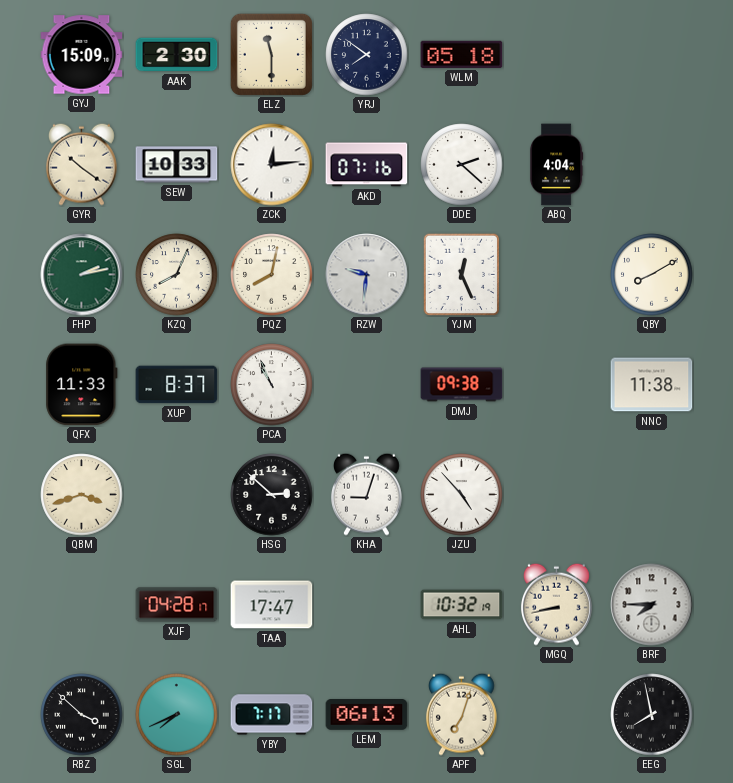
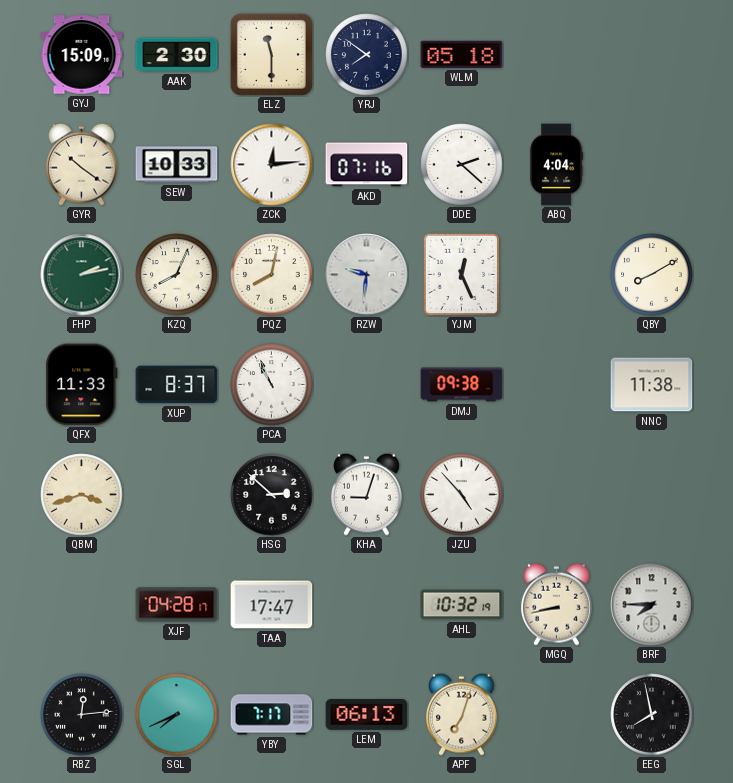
RBZ: 3:52 -> 12:14 (82, 715)
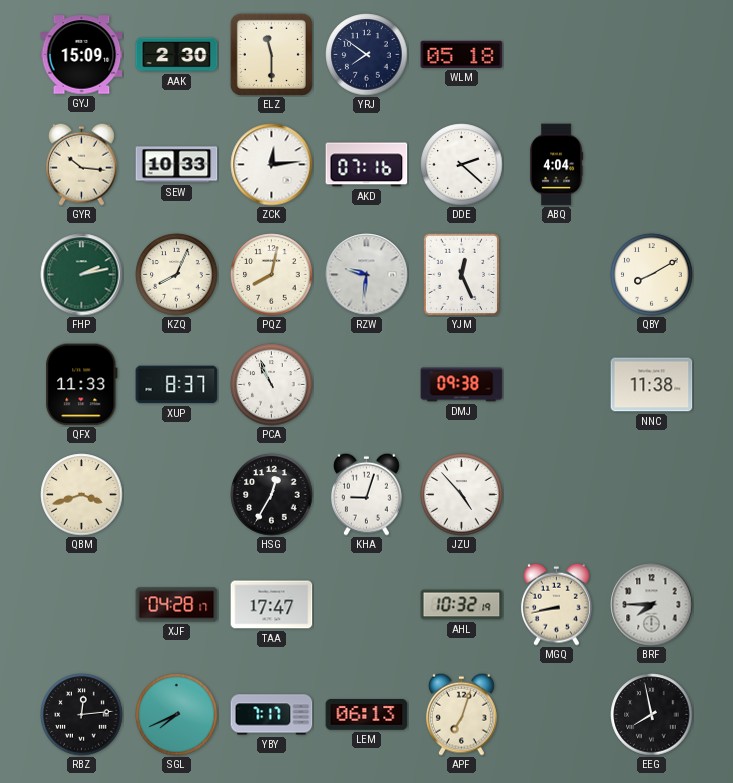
GYR: 10:21 -> 10:16 (81, 164)
HSG: 2:52 -> 12:35 (272, 495)
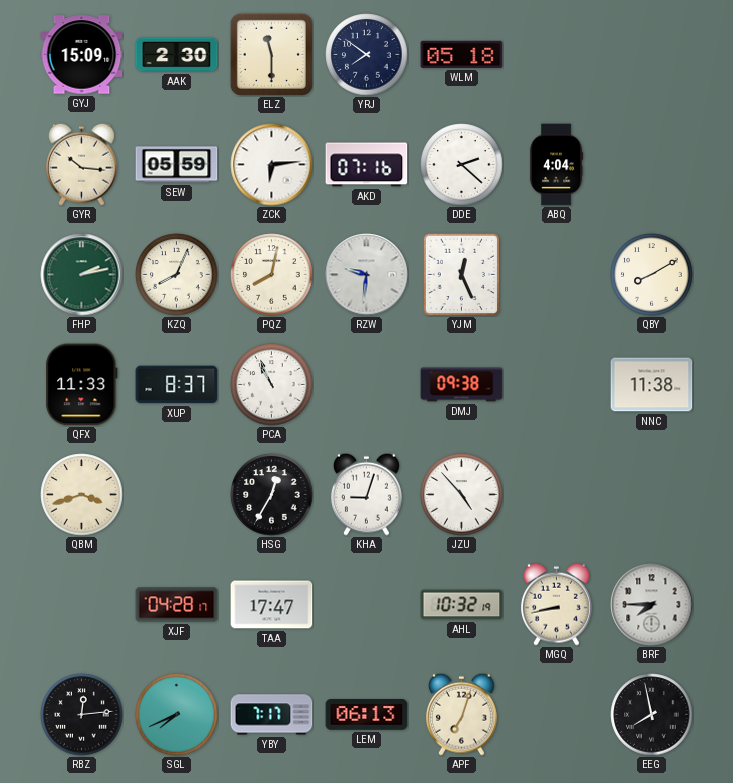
SEW: 10:33 -> 05:59 (177, 165)
ZCK: 12:14 -> 6:14 (272, 165)
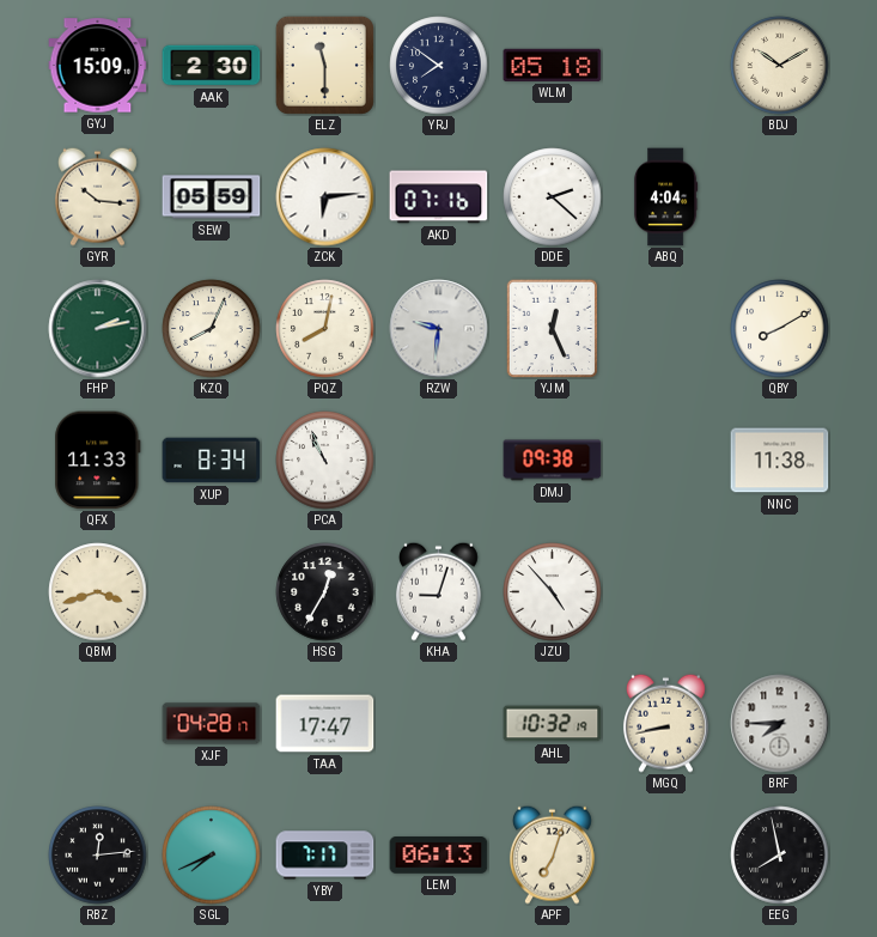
BDJ: none -> 10:10 (780, 66)
XUP: 8:37 -> 8:34 (212, 461)
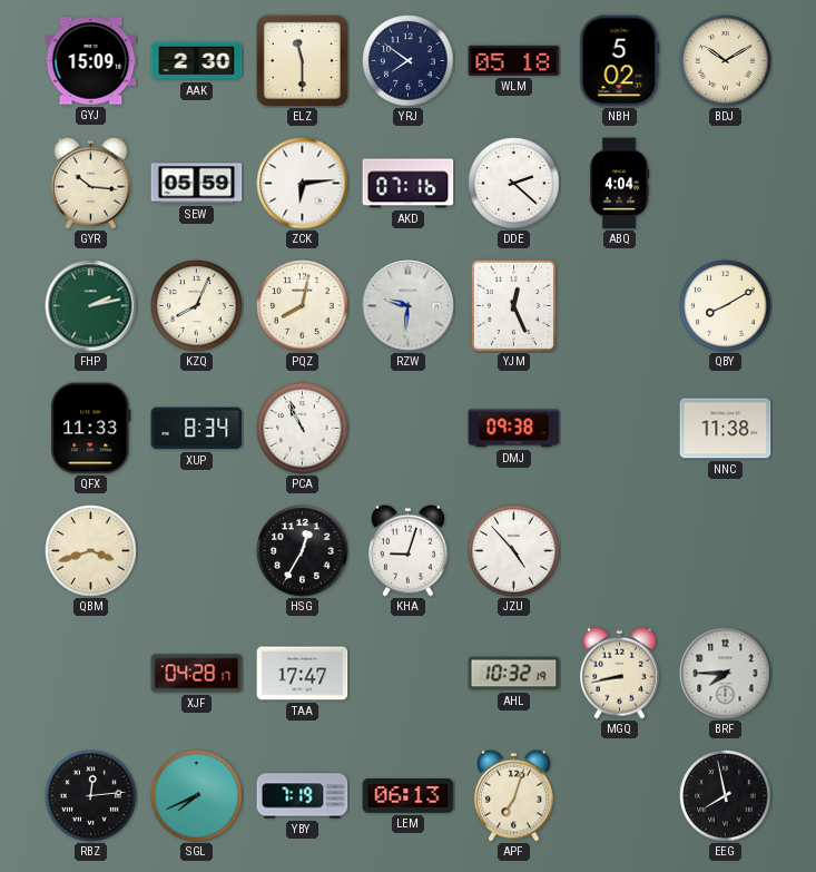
NBH: none -> 5:02 (620, 61)
YBY: 7:17 -> 7:19 (303, 796)
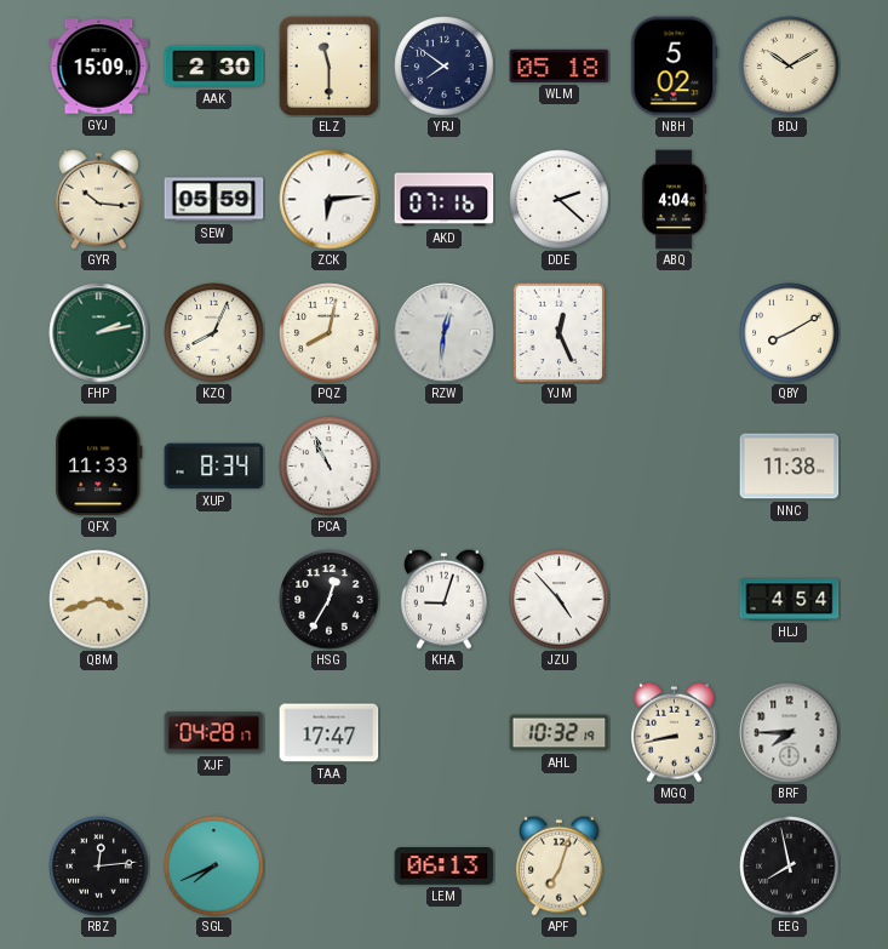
RZW: 9:31 -> 12:31 (445, 333)
DMJ: 09:38 -> none (514, 429)
HLJ: none -> 4:54 (790, 600)
YBY: 7:19 -> none (303, 796)
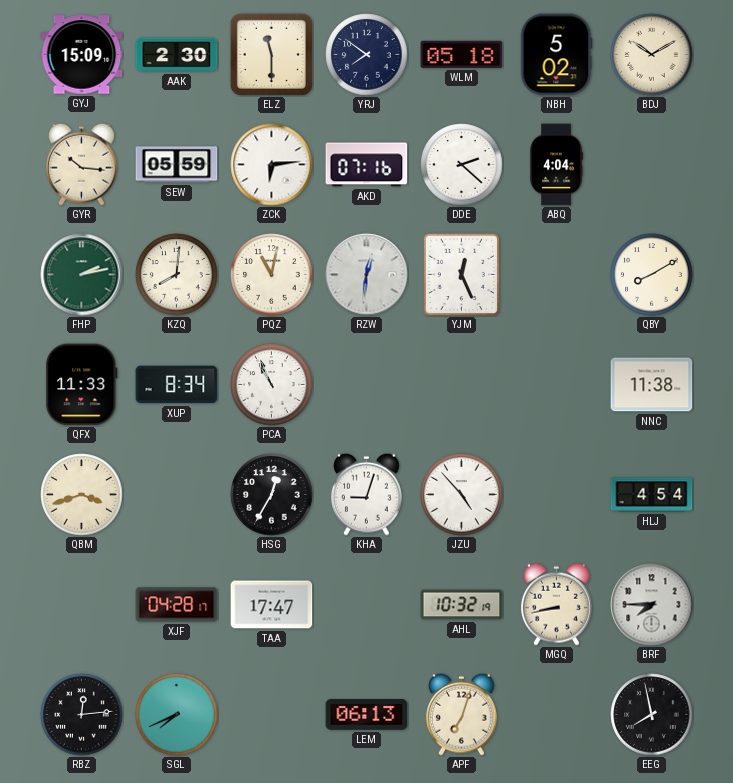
KZQ: 8:04 -> 8:01 (177, 275)
PQZ: 8:02 -> 11:02 (272, 275)
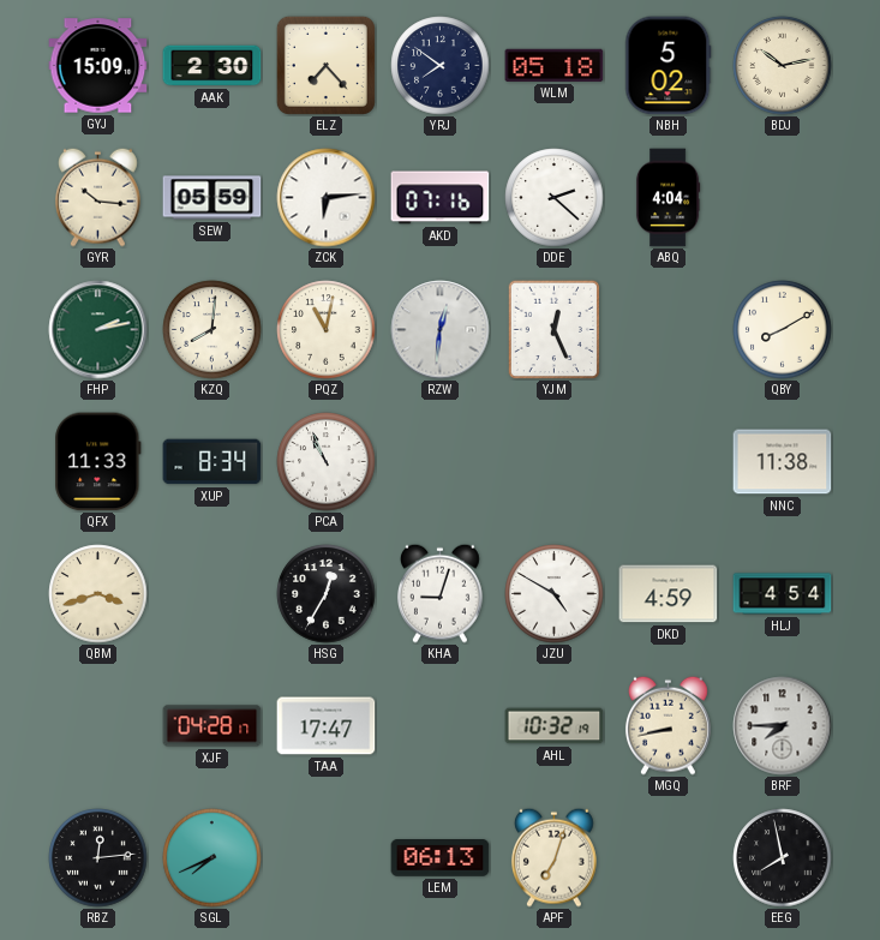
ELZ: 11:30 -> 7:23 (325, 65)
BDJ: 10:10 -> 10:13 (783, 66)
JZU: 4:53 -> 4:50 (555, 594)
DKD: none -> 4:59 (669, 594)
